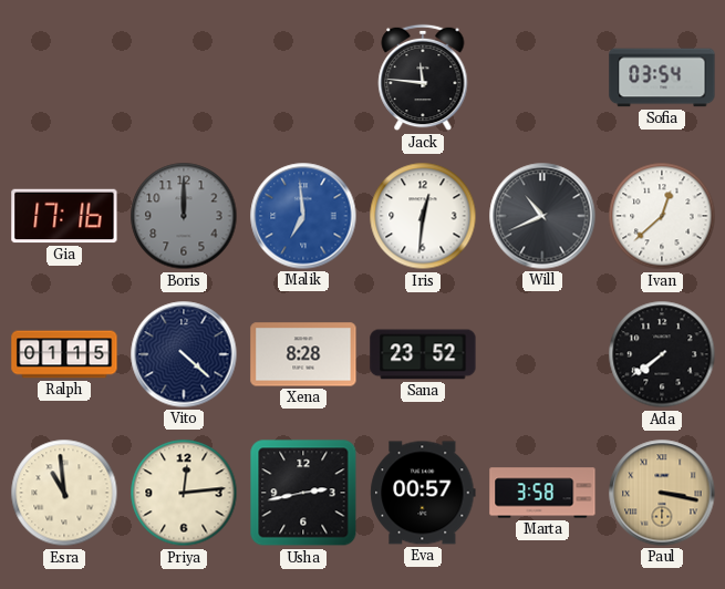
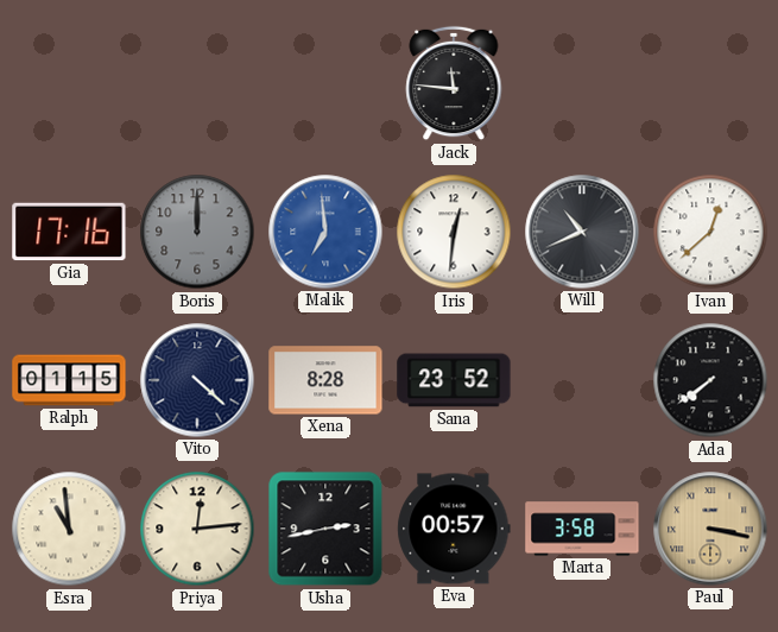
Sofia: 03:54 -> none (662, 77)
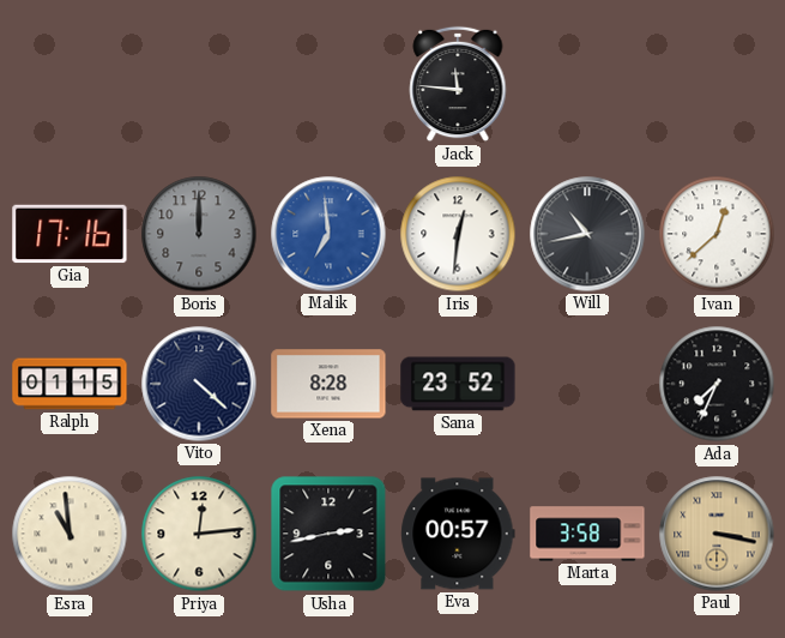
Will: 10:41 -> 10:43 (587, 234)
Ada: 7:39 -> 7:34 (717, 384)
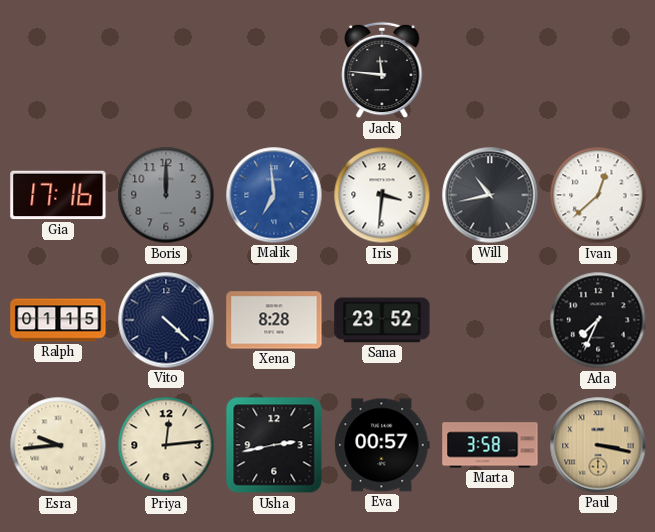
Iris: 12:31 -> 3:31 (382, 195)
Esra: 10:59 -> 9:44 (58, 445)
